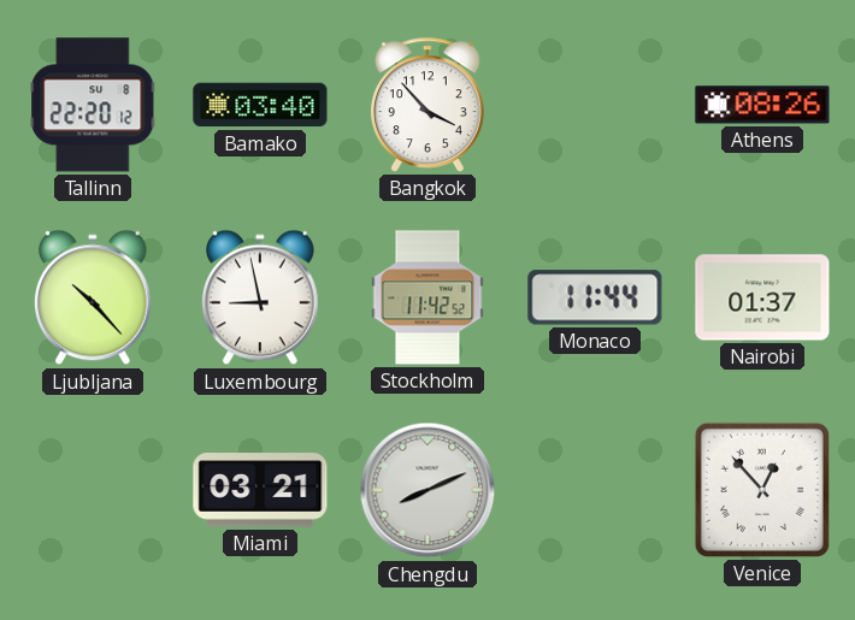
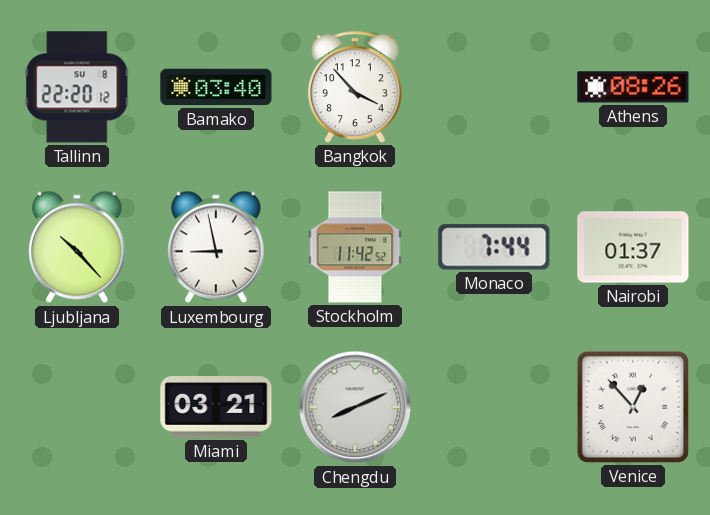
Monaco: 11:44 -> 7:44 (494, 247)
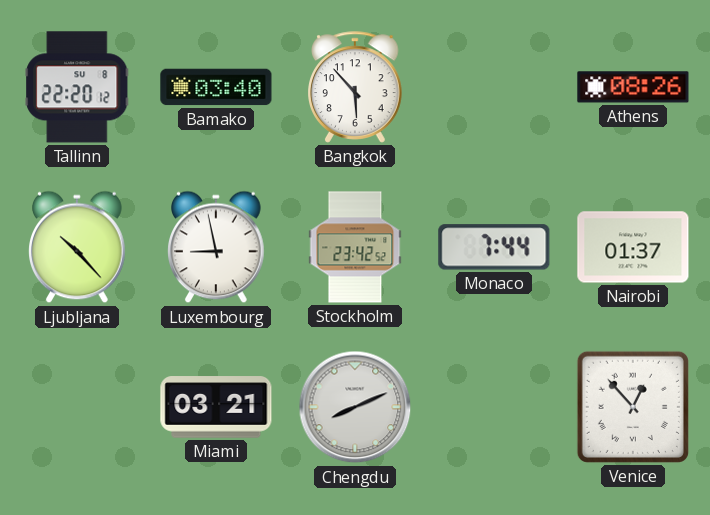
Bangkok: 3:53 -> 5:53 (356, 87)
Stockholm: 11:42 -> 23:42 (355, 247)
